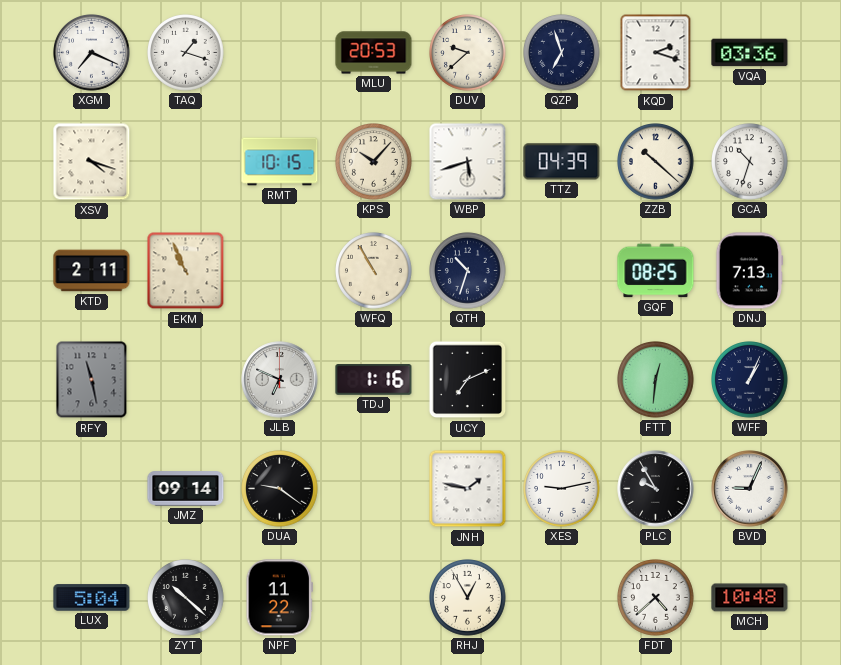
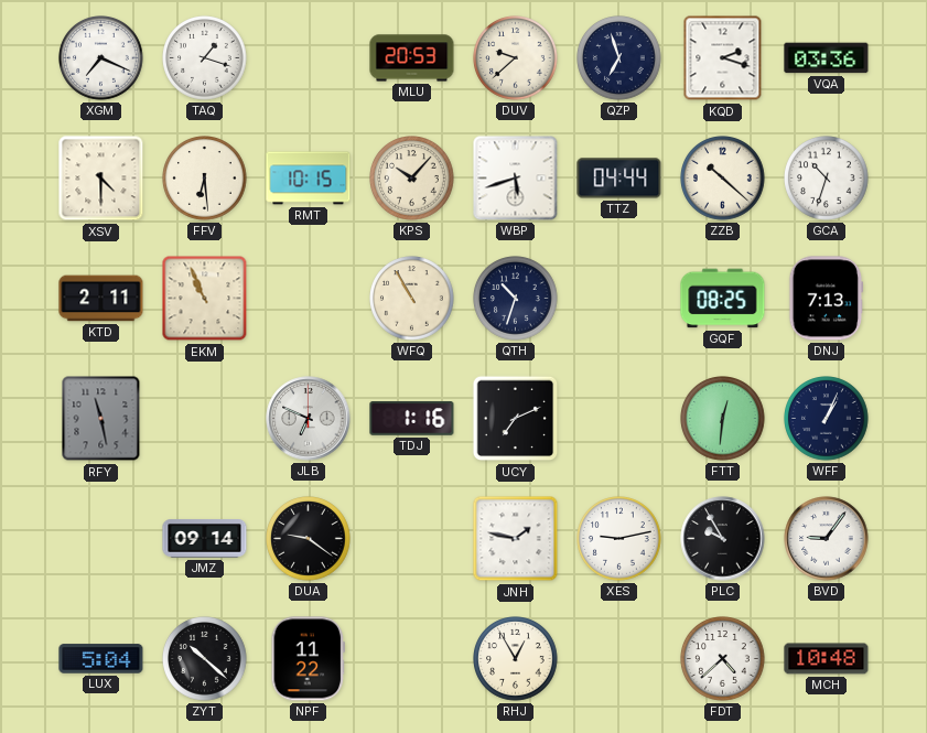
XSV: 4:18 -> 4:30 (101, 179)
FFV: none -> 6:29 (205, 179)
TTZ: 04:39 -> 04:44 (619, 179)
BVD: 9:04 -> 9:06 (827, 539)
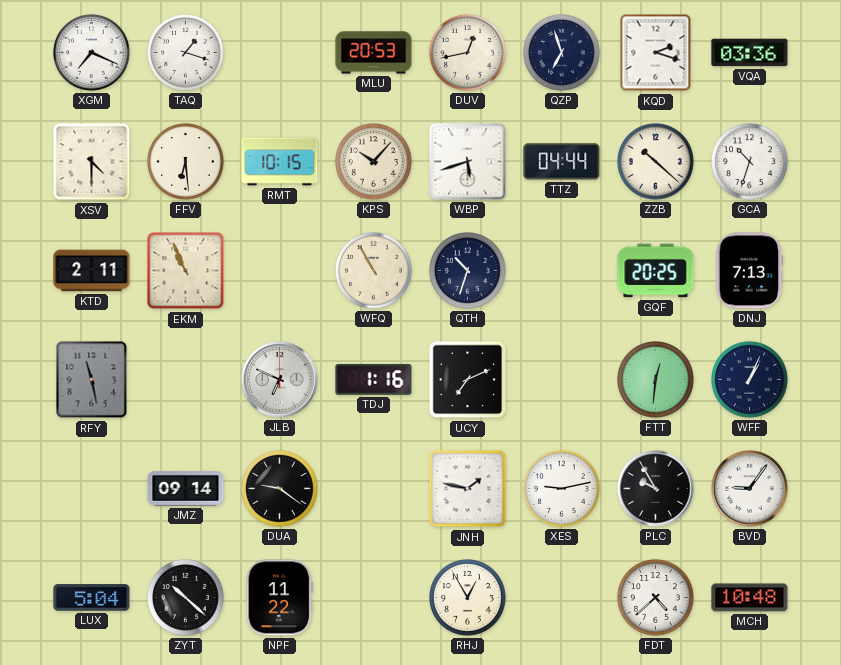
DUV: 9:38 -> 12:43 (468, 53)
GQF: 08:25 -> 20:25 (656, 271)
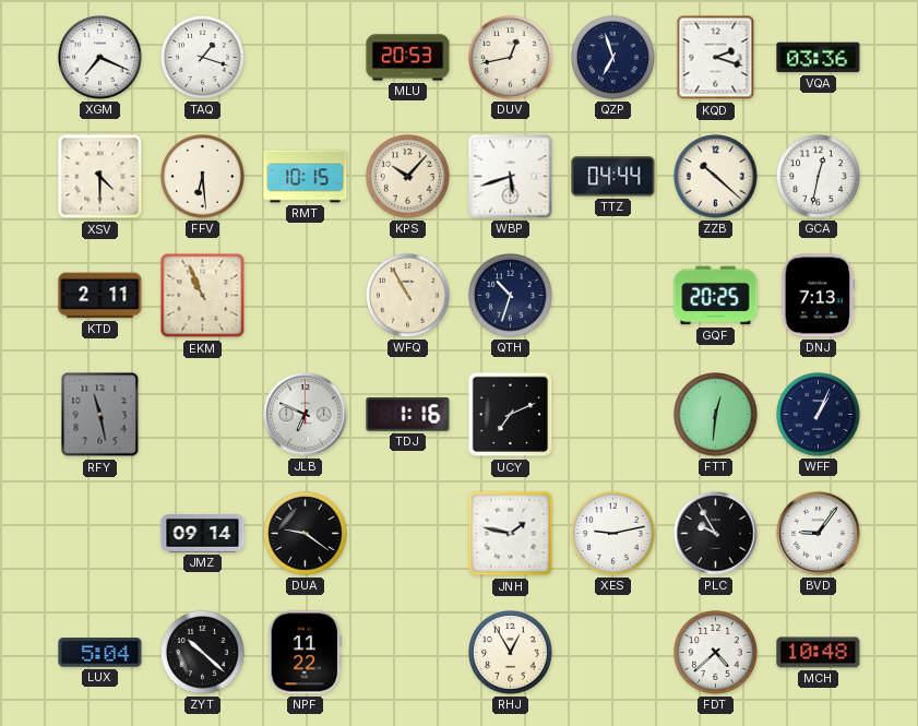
GCA: 10:33 -> 12:32 (819, 177)
